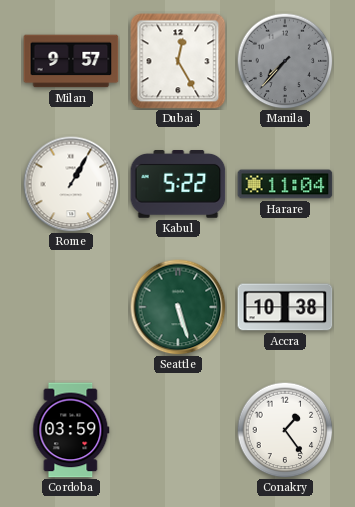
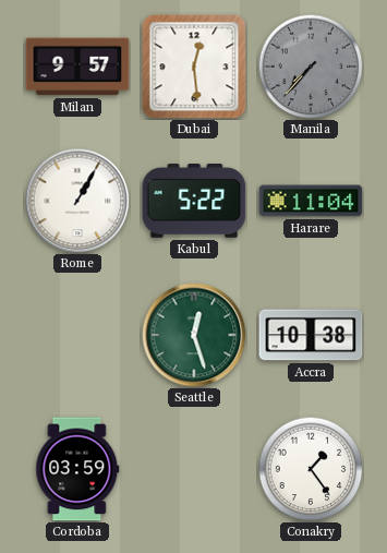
Dubai: 12:25 -> 12:29 (194, 67)
Seattle: 5:27 -> 12:27 (194, 335)
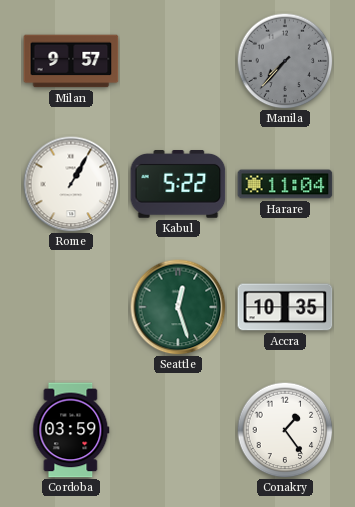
Dubai: 12:29 -> none (194, 67)
Accra: 10:38 -> 10:35 (285, 307)
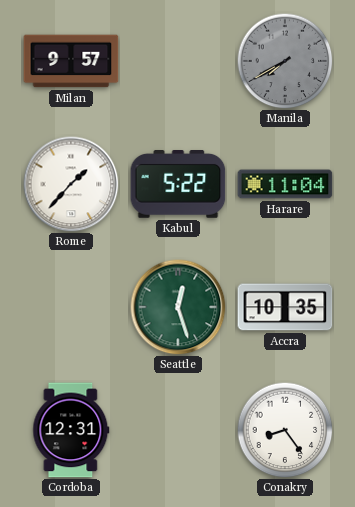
Manila: 7:37 -> 7:40 (285, 61)
Rome: 1:05 -> 1:37 (71, 184)
Cordoba: 03:59 -> 12:31 (71, 430)
Conakry: 1:24 -> 8:24 (285, 430)
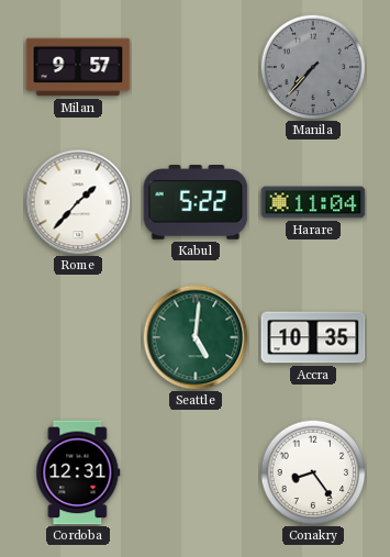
Manila: 7:40 -> 7:37 (313, 67)
Seattle: 12:27 -> 5:01 (196, 337)
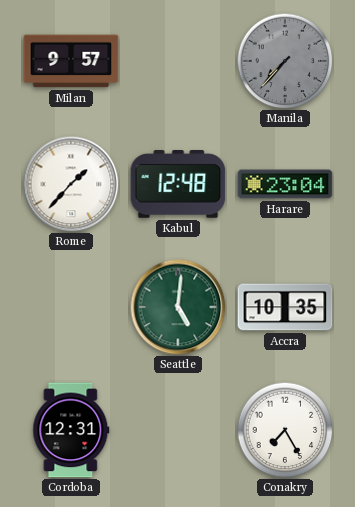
Kabul: 5:22 -> 12:48 (178, 185)
Harare: 11:04 -> 23:04 (285, 184)
Conakry: 8:24 -> 7:25 (285, 430)
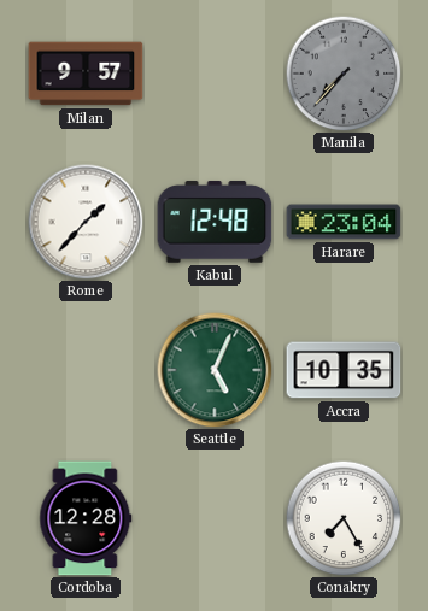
Seattle: 5:01 -> 5:04 (215, 370)
Cordoba: 12:31 -> 12:28 (86, 518)
